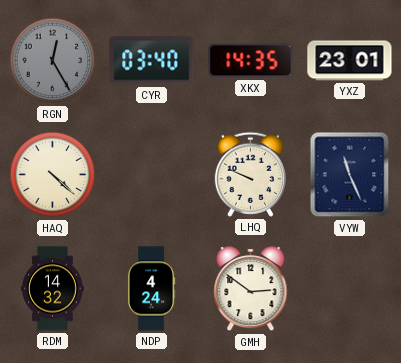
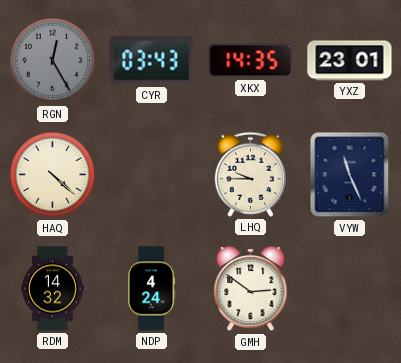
CYR: 03:40 -> 03:43 (152, 61)
LHQ: 9:49 -> 9:45 (250, 174)
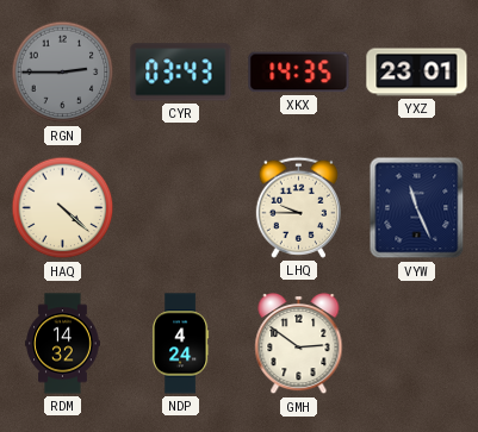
RGN: 12:25 -> 2:45 (63, 73)
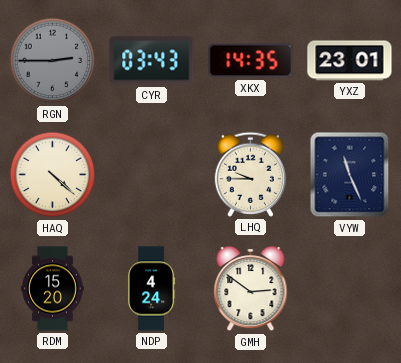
RDM: 14:32 -> 15:20 (53, 289)
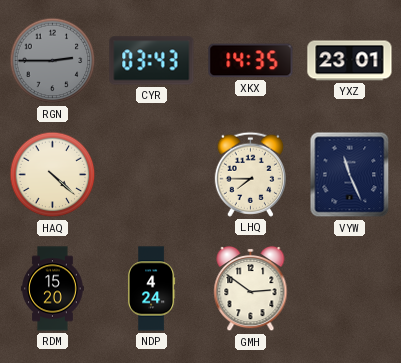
LHQ: 9:45 -> 7:45 (250, 174)
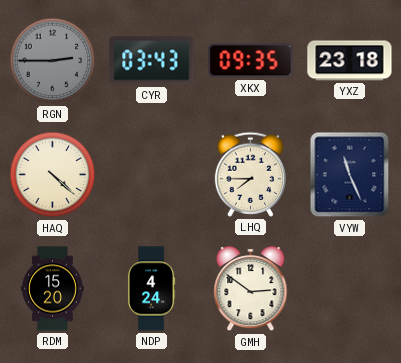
XKX: 14:35 -> 09:35 (251, 61)
YXZ: 23:01 -> 23:18 (350, 61)
